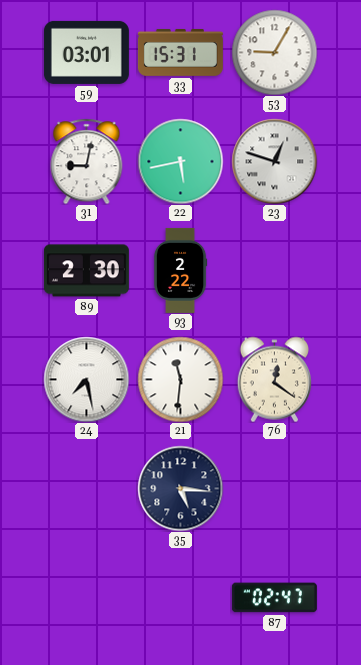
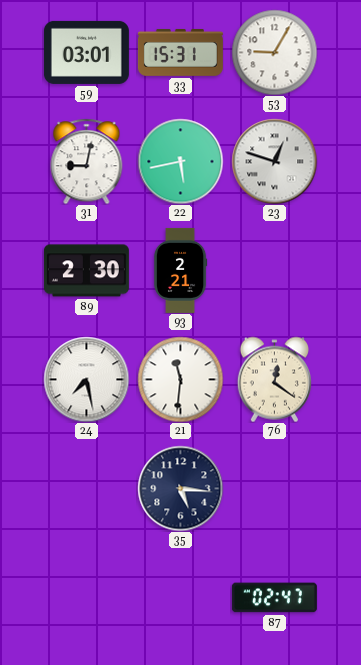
93: 2:22 -> 2:21 (180, 270)
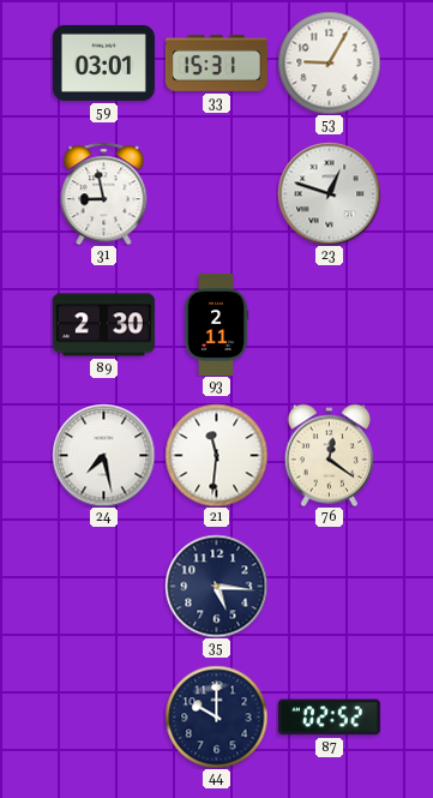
31: 9:02 -> 8:58 (104, 193)
22: 5:43 -> none (180, 161)
93: 2:21 -> 2:11 (216, 324)
44: none -> 10:00 (216, 716)
87: 02:47 -> 02:52 (329, 718)
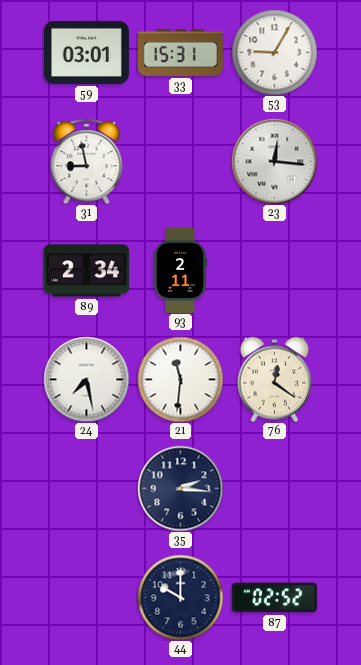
23: 12:48 -> 12:16 (274, 161)
89: 2:30 -> 2:34 (86, 271)
35: 5:16 -> 2:16 (180, 488)
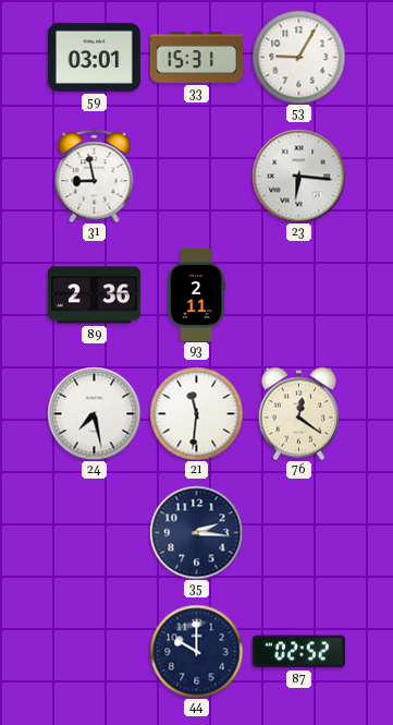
23: 12:16 -> 6:16 (298, 176)
89: 2:34 -> 2:36 (94, 295)
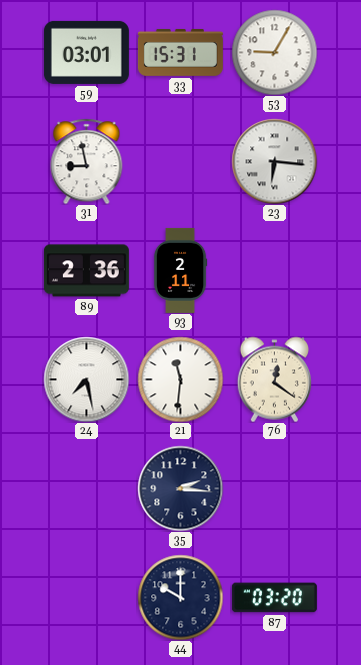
87: 02:52 -> 03:20 (274, 598)
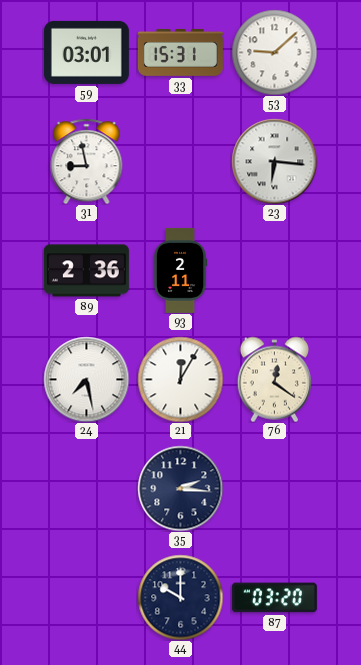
53: 9:05 -> 9:08 (274, 52)
21: 11:31 -> 12:05 (180, 379)
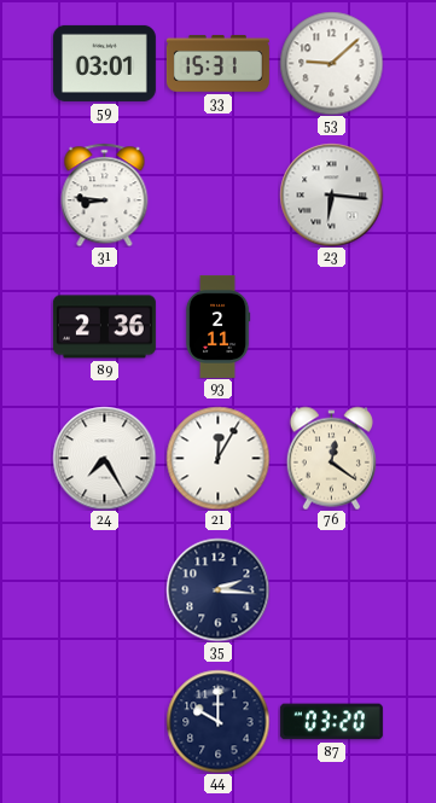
31: 8:58 -> 8:46 (105, 194)
24: 7:28 -> 7:25 (104, 458)
